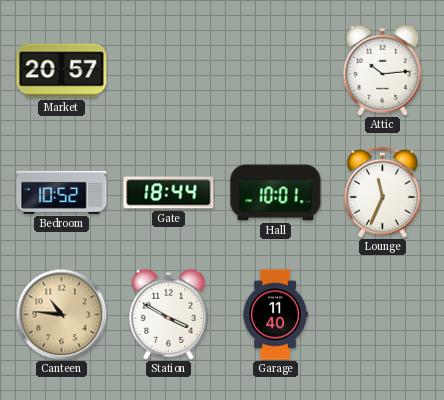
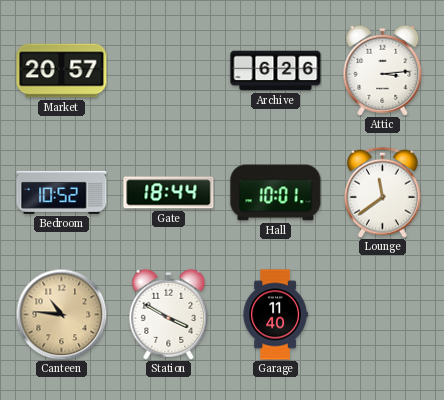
Archive: none -> 6:26 (276, 71)
Attic: 10:14 -> 3:14 (383, 70)
Lounge: 11:34 -> 11:39 (382, 192)
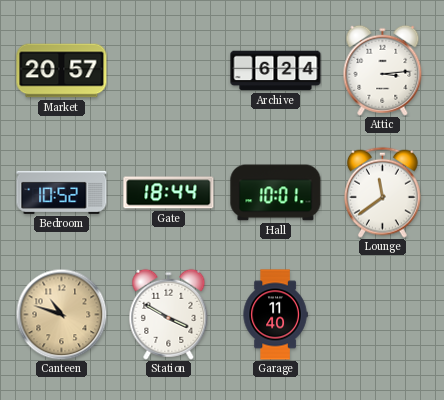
Archive: 6:26 -> 6:24 (276, 71)
Canteen: 10:46 -> 10:48 (61, 314)
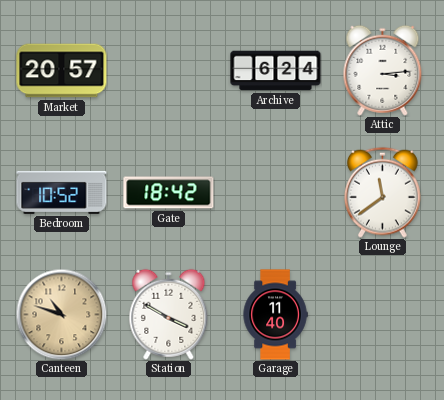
Gate: 18:44 -> 18:42 (169, 193)
Hall: 10:01 -> none (276, 193)
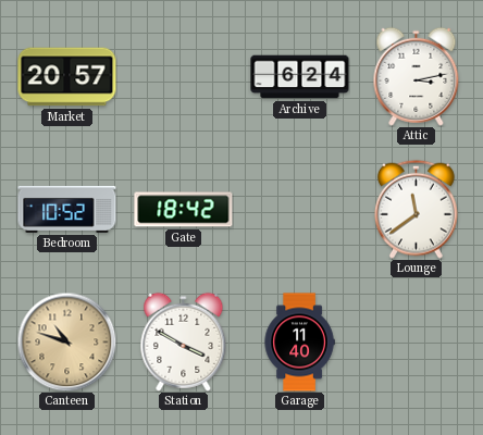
Attic: 3:14 -> 3:13 (417, 76)
